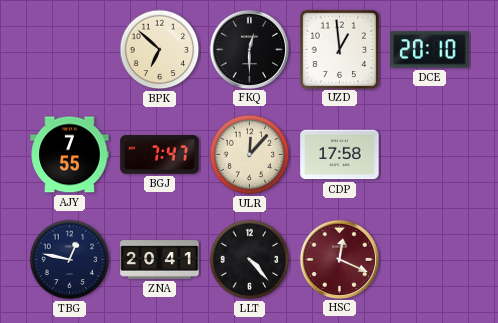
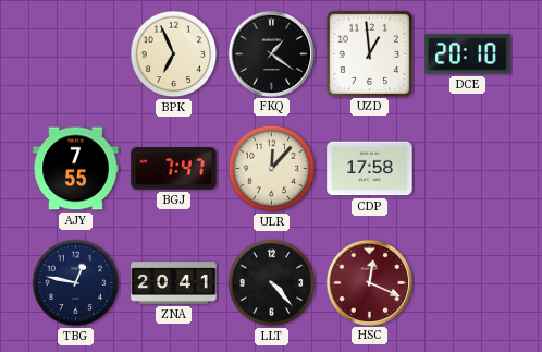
BPK: 6:52 -> 6:56 (174, 54)
FKQ: 12:30 -> 1:21 (271, 53)
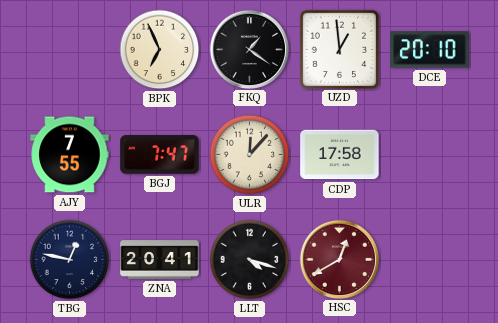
LLT: 4:23 -> 4:18 (250, 260)
HSC: 12:19 -> 12:40 (339, 259)
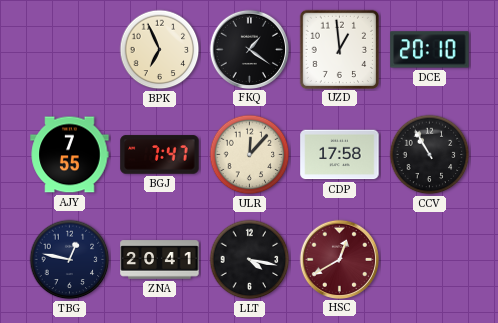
CCV: none -> 10:55 (430, 155)
LLT: 4:18 -> 4:17 (250, 260)
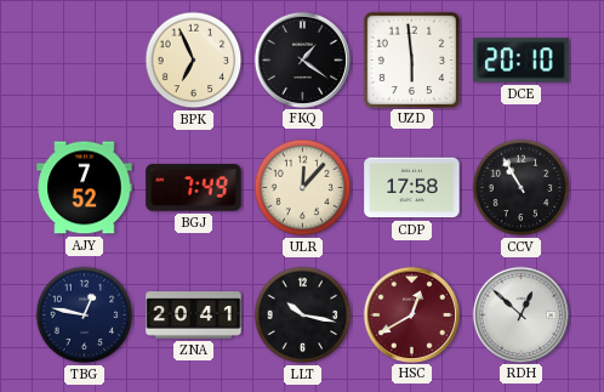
UZD: 12:59 -> 5:59 (411, 59)
AJY: 7:55 -> 7:52 (85, 188)
BGJ: 7:47 -> 7:49 (194, 188)
LLT: 4:17 -> 10:17 (303, 316)
RDH: none -> 12:52 (520, 314)
